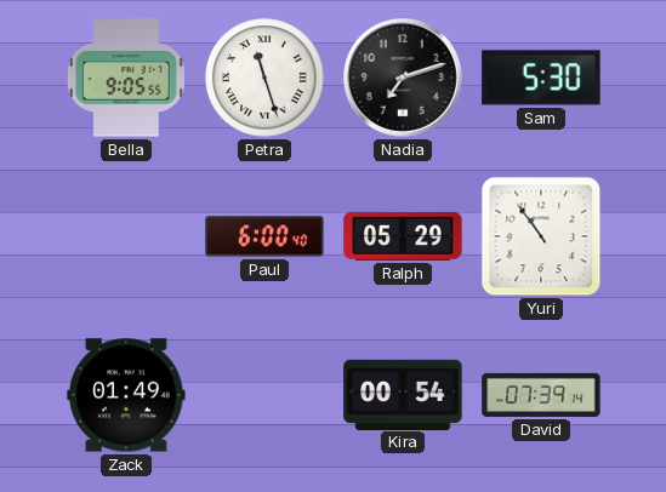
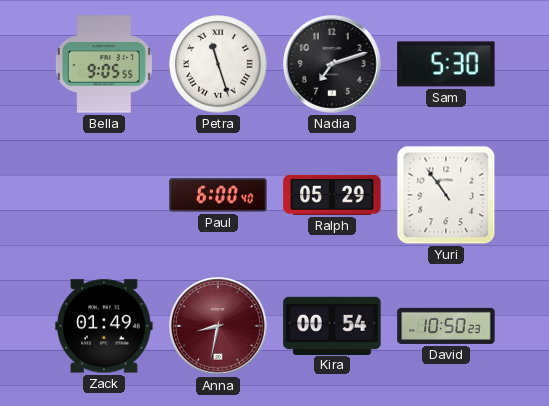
Anna: none -> 8:32 (219, 327)
David: 07:39 -> 10:50 (446, 326)
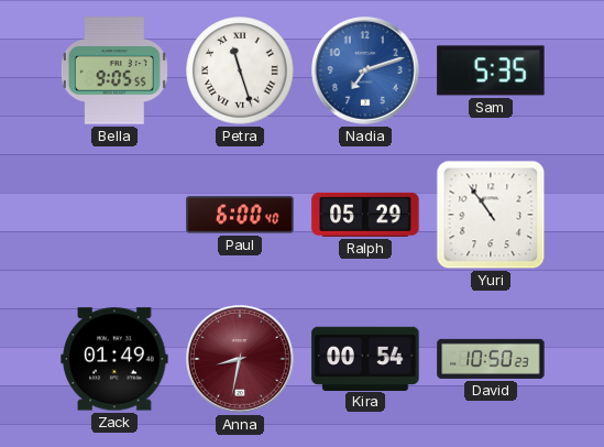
Nadia dial: black -> blue (366, 72)
Sam: 5:30 -> 5:35 (491, 70)
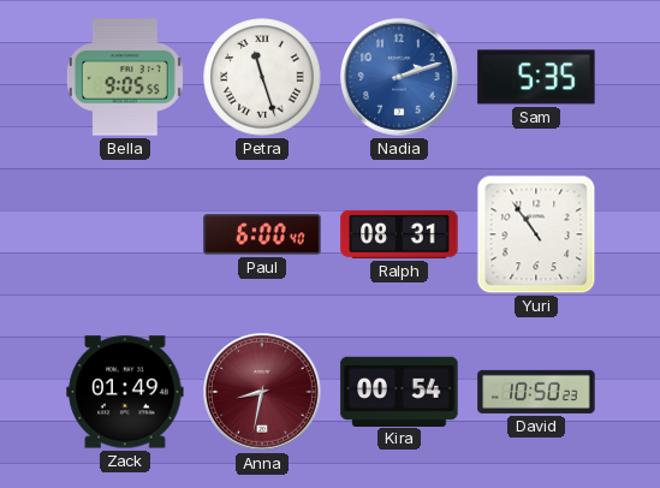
Nadia: 7:12 -> 2:12 (400, 78)
Ralph: 05:29 -> 08:31 (399, 234)
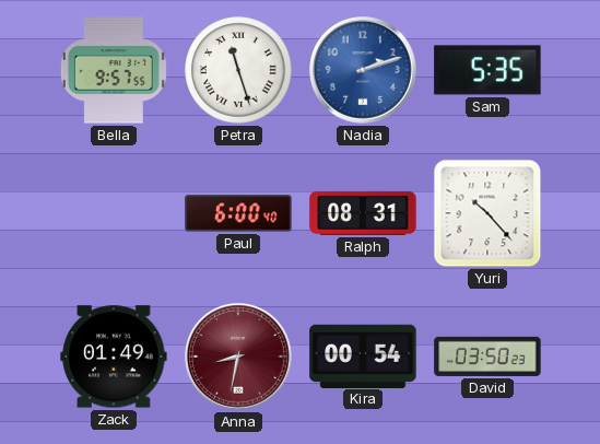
Bella: 9:05 -> 9:57 (114, 70)
Yuri: 10:54 -> 10:23 (487, 213)
David: 10:50 -> 03:50 (487, 357)
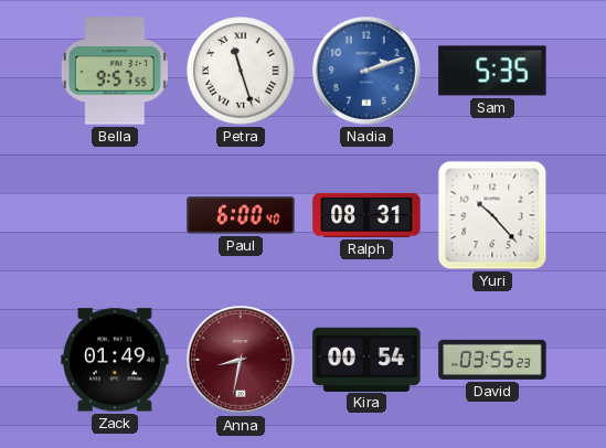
David: 03:50 -> 03:55 (492, 360)
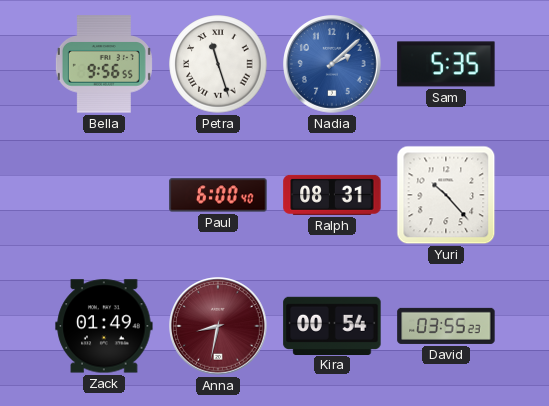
Bella: 9:57 -> 9:56 (104, 64)
Nadia: 2:12 -> 2:08 (333, 65)
